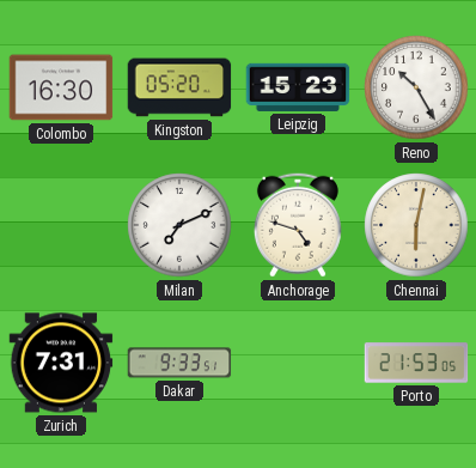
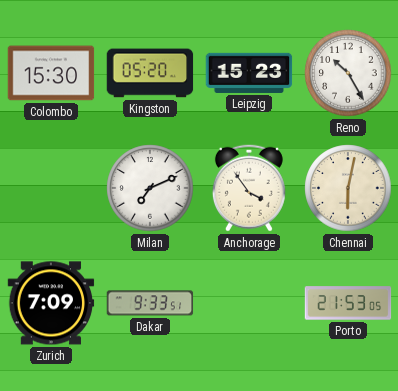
Colombo: 16:30 -> 15:30 (51, 73)
Anchorage: 4:48 -> 3:54 (249, 188)
Zurich: 7:31 -> 7:09 (51, 303)
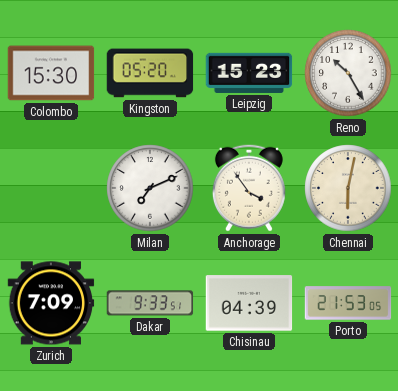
Chisinau: none -> 04:39 (249, 303)
